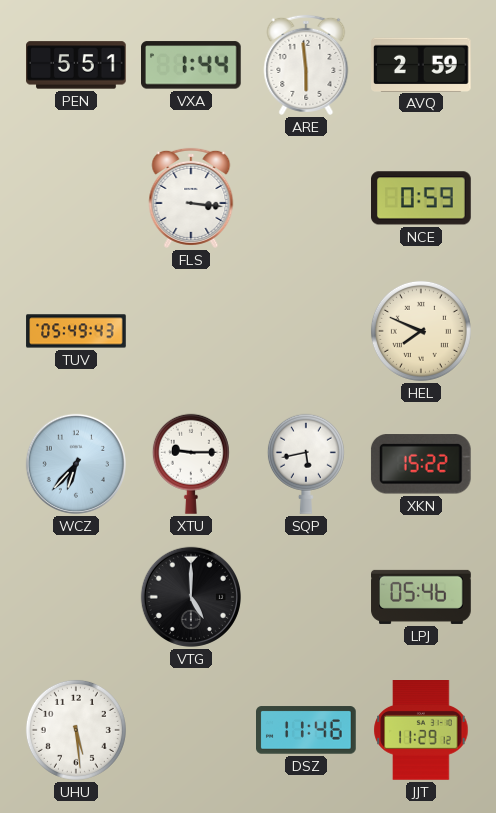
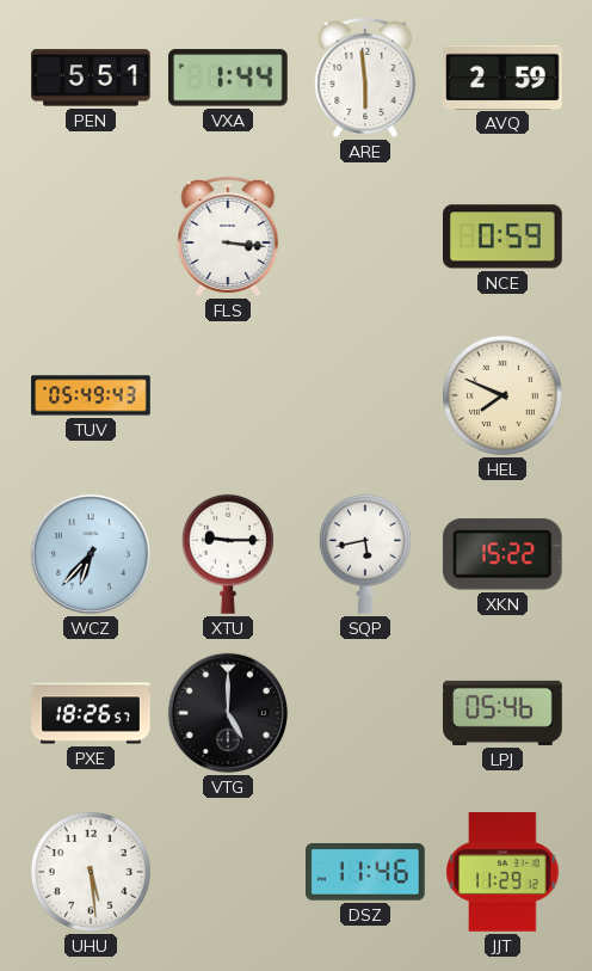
PXE: none -> 18:26 (91, 713)
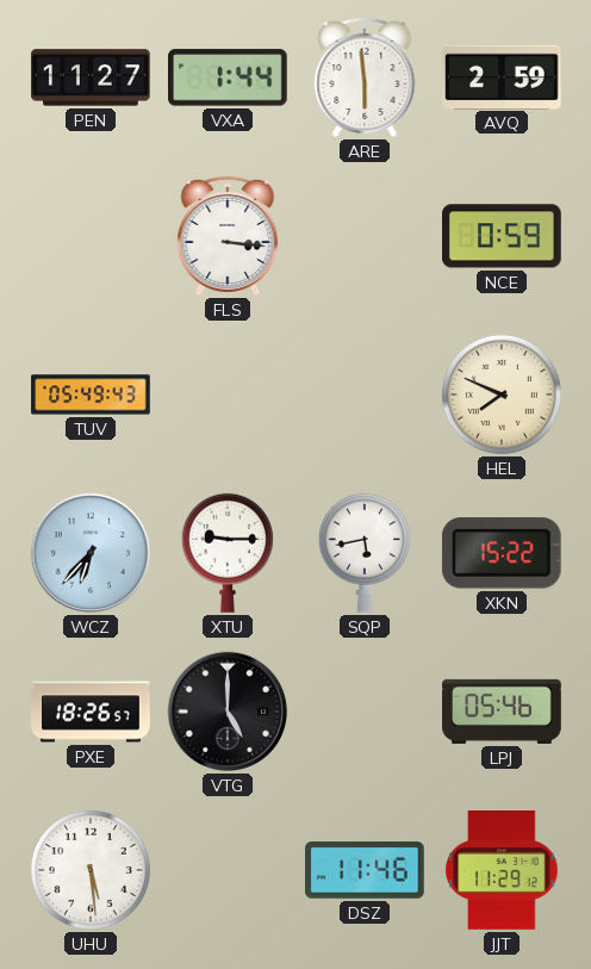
PEN: 5:51 -> 11:27 (91, 77)
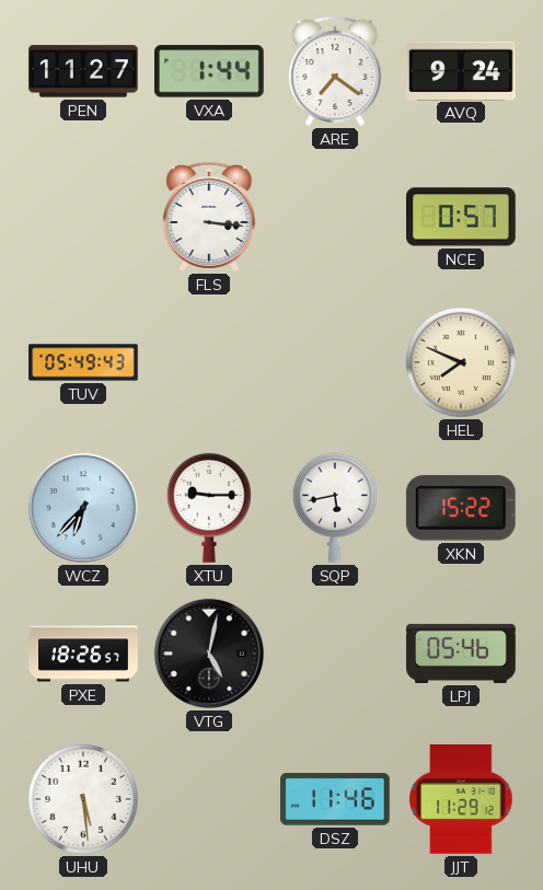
ARE: 5:59 -> 7:21 (335, 71)
AVQ: 2:59 -> 9:24 (462, 70)
NCE: 0:59 -> 0:57 (462, 217)
VTG: 5:00 -> 5:02 (209, 654)
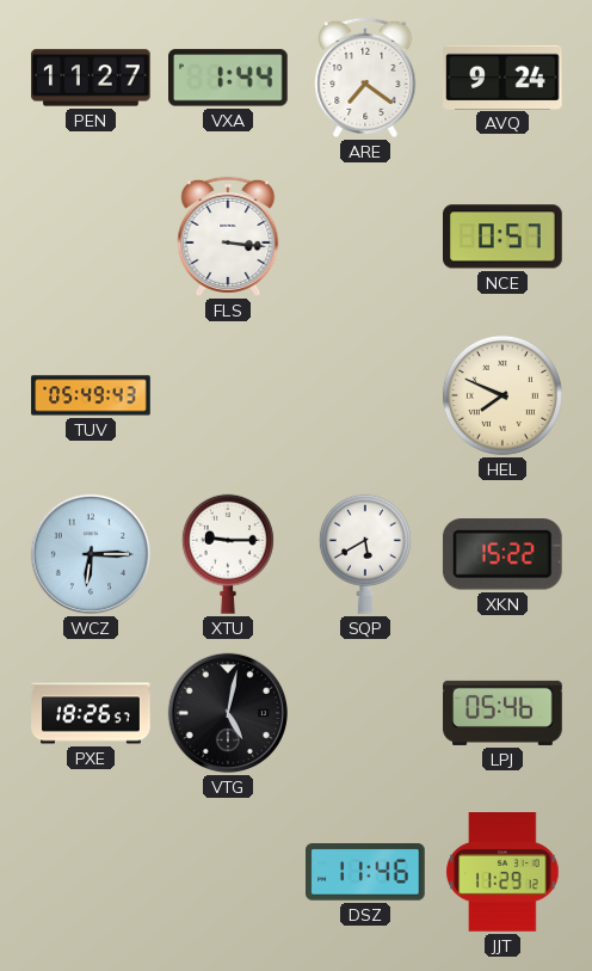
WCZ: 6:37 -> 6:15 (91, 554)
SQP: 5:43 -> 5:40 (365, 554)
UHU: 5:29 -> none (83, 799)
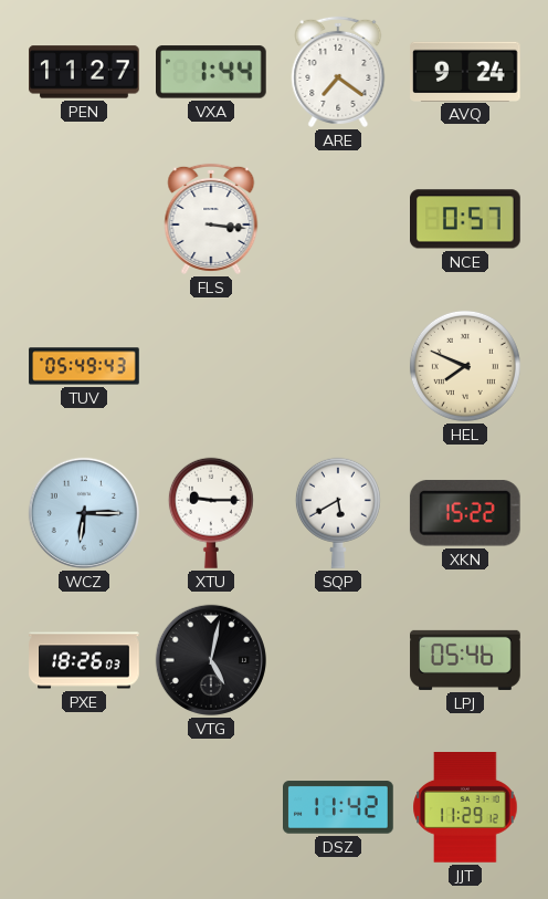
PXE: 18:26:57 -> 18:26:03 (84, 660)
DSZ: 11:46 -> 11:42 (339, 807)
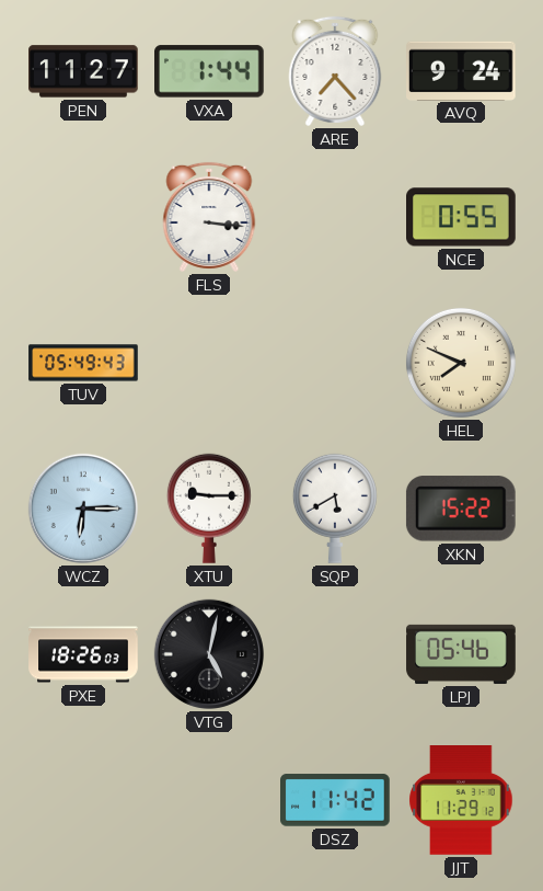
ARE: 7:21 -> 7:23 (335, 71)
NCE: 0:57 -> 0:55 (462, 217)
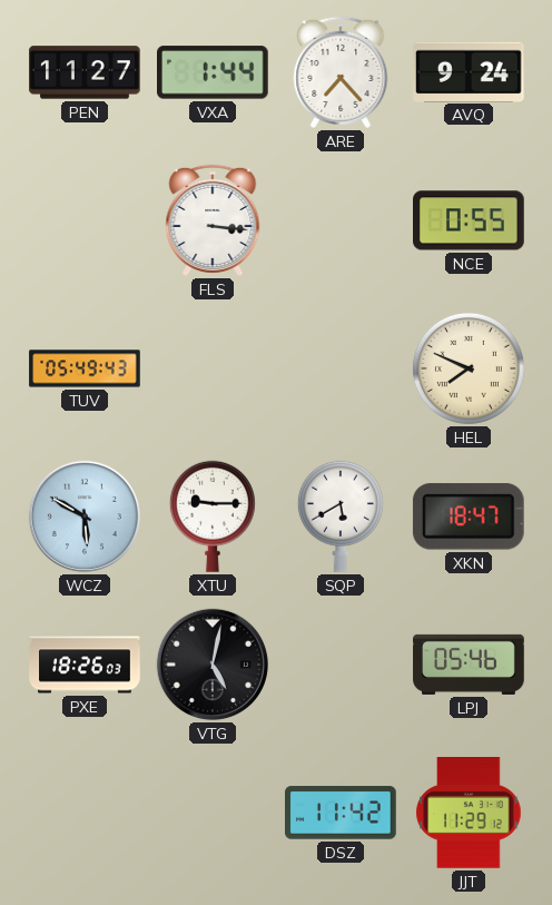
WCZ: 6:15 -> 5:50 (85, 517)
XKN: 15:22 -> 18:47 (469, 517)
